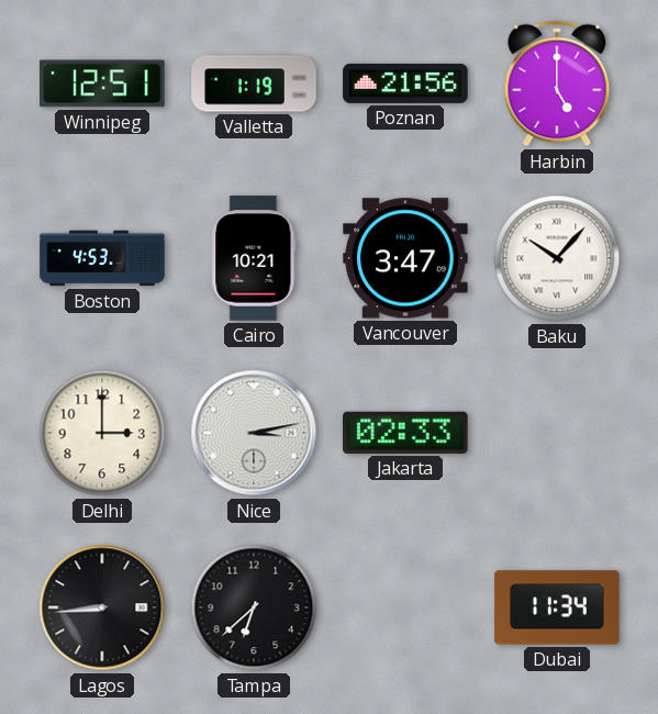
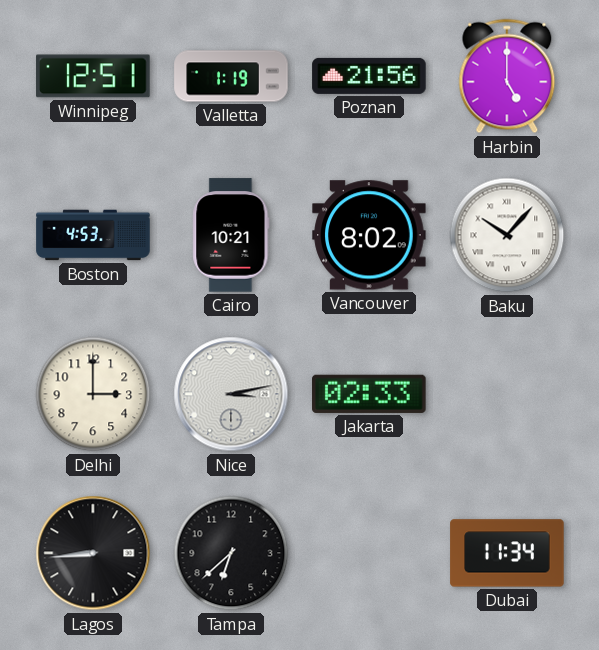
Vancouver: 3:47 -> 8:02 (369, 235)
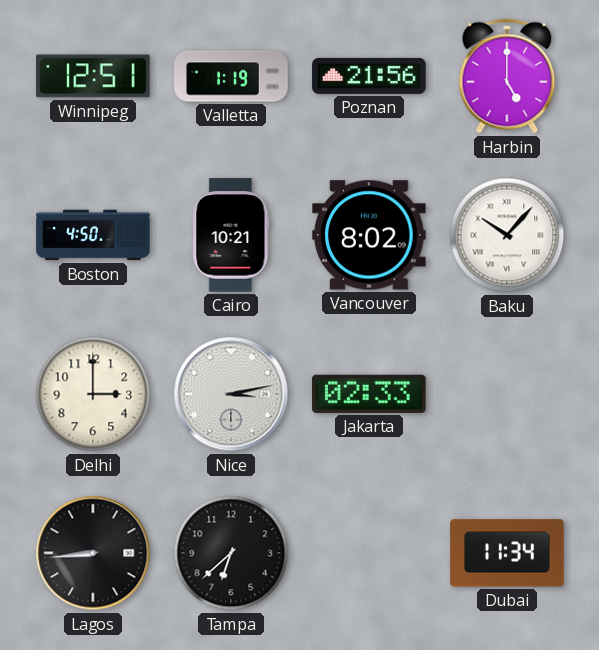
Boston: 4:53 -> 4:50 (93, 235)
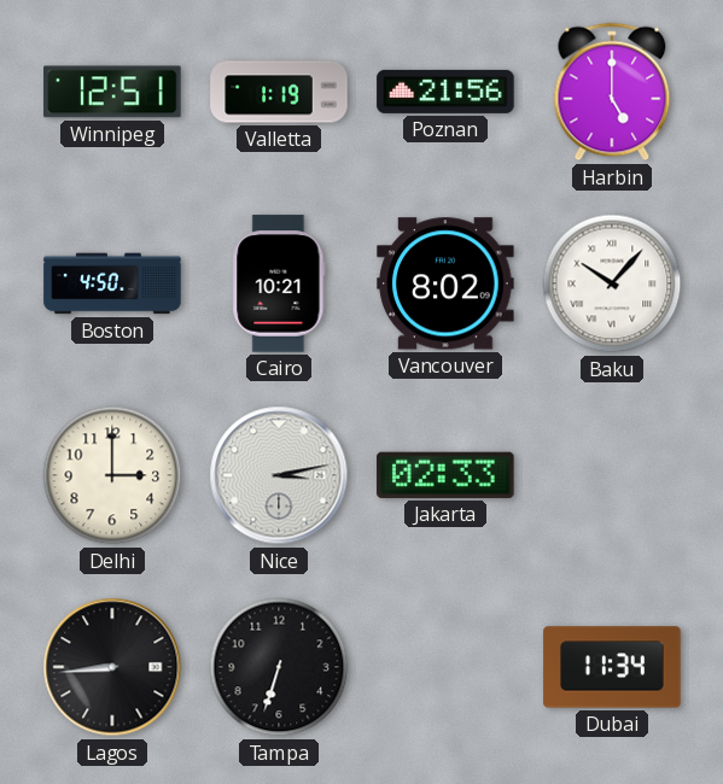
Tampa: 6:38 -> 6:33 (279, 667)
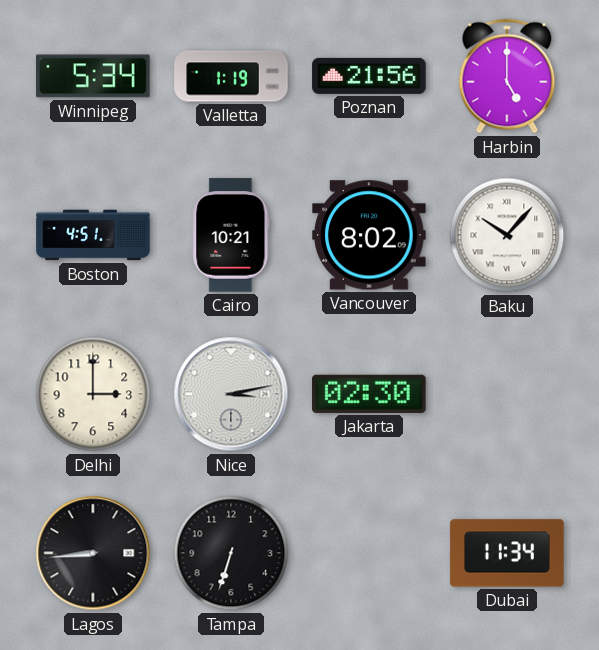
Winnipeg: 12:51 -> 5:34 (93, 76)
Boston: 4:50 -> 4:51 (93, 235)
Jakarta: 02:33 -> 02:30 (369, 394)
